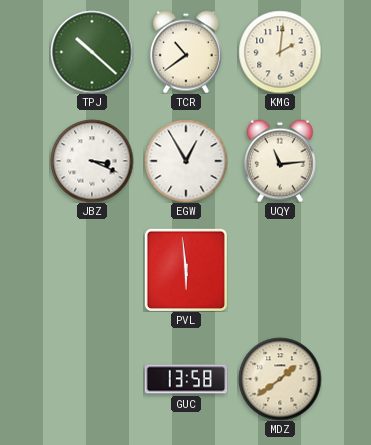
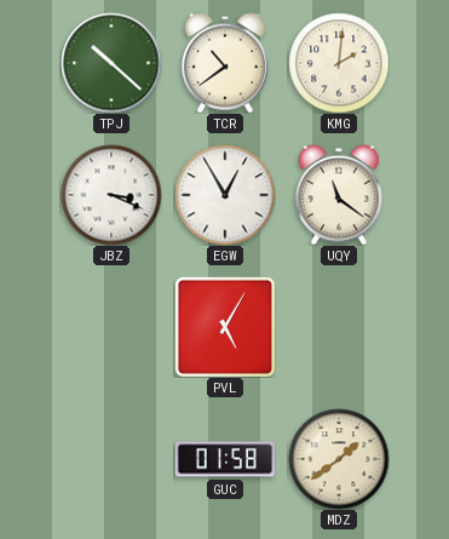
UQY: 11:14 -> 11:21 (339, 195)
PVL: 5:59 -> 5:05 (225, 327)
GUC: 13:58 -> 01:58 (225, 459)
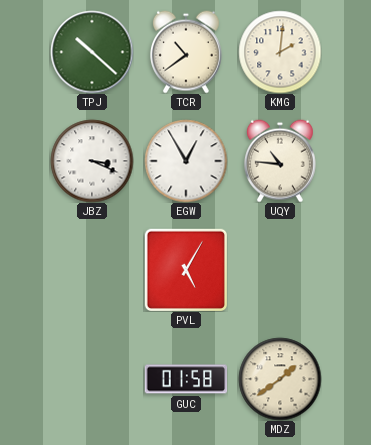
UQY: 11:21 -> 10:46 (280, 161)
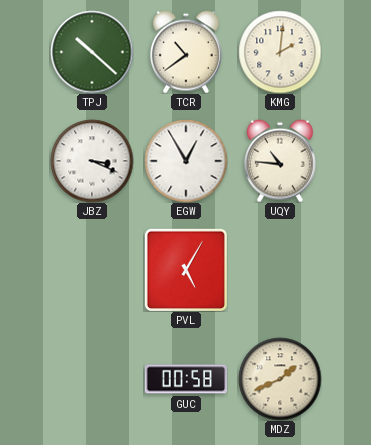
GUC: 01:58 -> 00:58 (186, 379)
MDZ: 1:39 -> 1:41 (280, 379)
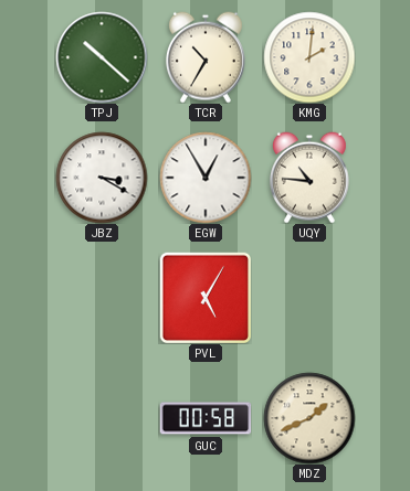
TCR: 10:39 -> 10:35 (206, 57)
JBZ: 3:19 -> 3:20 (102, 178)
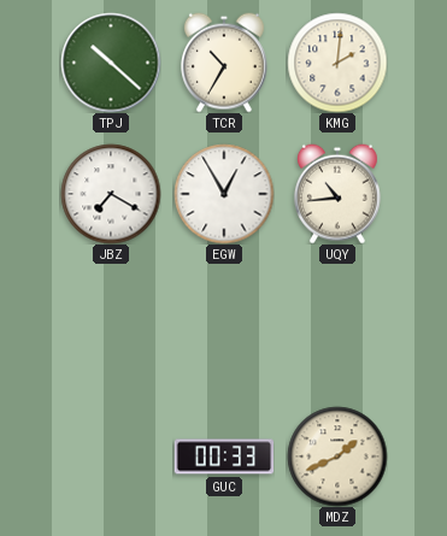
JBZ: 3:20 -> 7:20 (111, 194)
UQY: 10:46 -> 10:44 (337, 194)
PVL: 5:05 -> none (206, 298)
GUC: 00:58 -> 00:33 (224, 457)
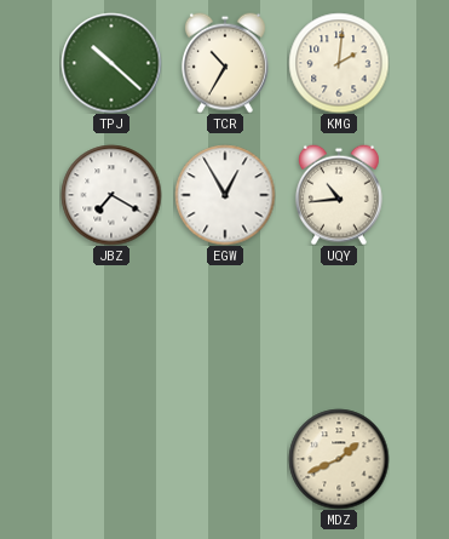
GUC: 00:33 -> none (224, 457)
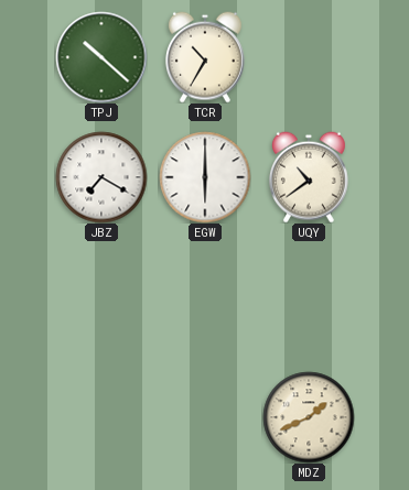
KMG: 2:01 -> none (339, 63)
EGW: 12:55 -> 6:00 (205, 177)
UQY: 10:44 -> 10:39 (309, 177)
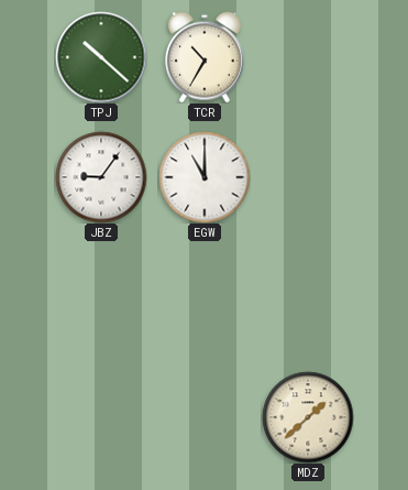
JBZ: 7:20 -> 9:06 (101, 177)
EGW: 6:00 -> 11:00 (205, 177)
UQY: 10:39 -> none (309, 177)
MDZ: 1:41 -> 1:38 (308, 417)
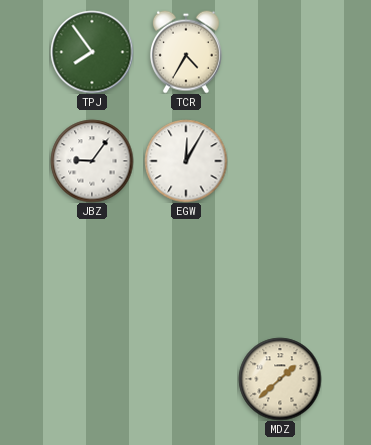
TPJ: 10:22 -> 7:54 (92, 52)
TCR: 10:35 -> 4:35 (186, 52)
EGW: 11:00 -> 12:05 (186, 161)
